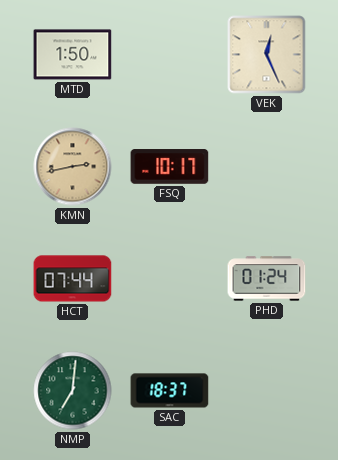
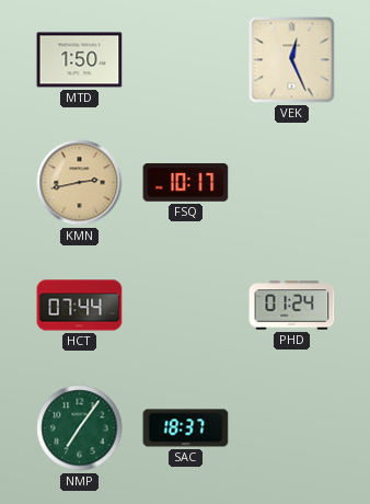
NMP: 7:01 -> 7:06 (80, 428)
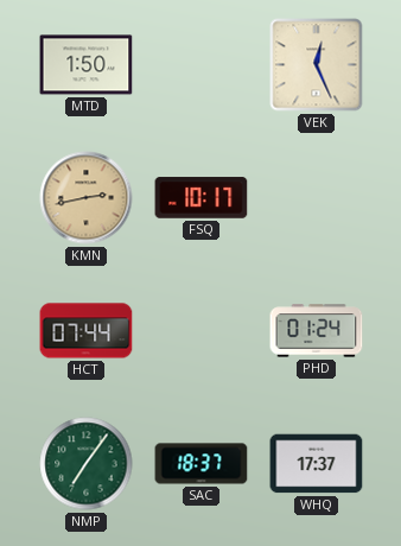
WHQ: none -> 17:37 (317, 464)
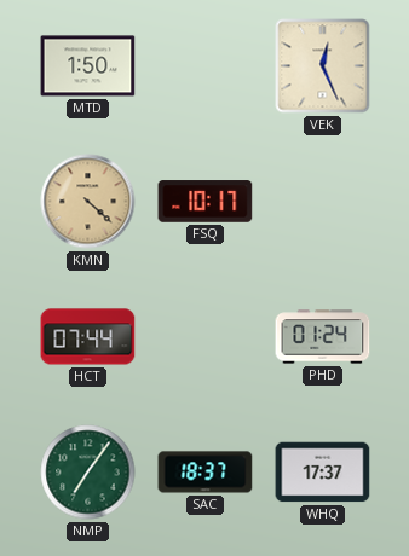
KMN: 2:43 -> 4:22 (88, 202)
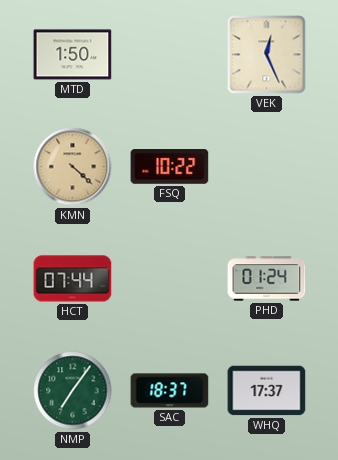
FSQ: 10:17 -> 10:22 (170, 167)
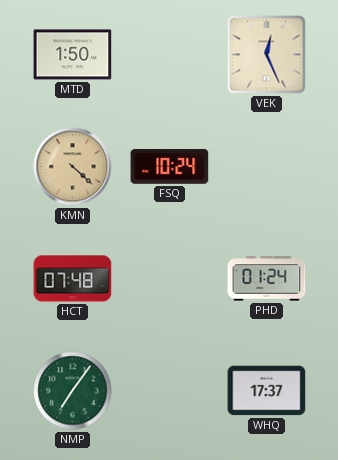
FSQ: 10:22 -> 10:24 (170, 167)
HCT: 07:44 -> 07:48 (73, 279)
SAC: 18:37 -> none (170, 391)
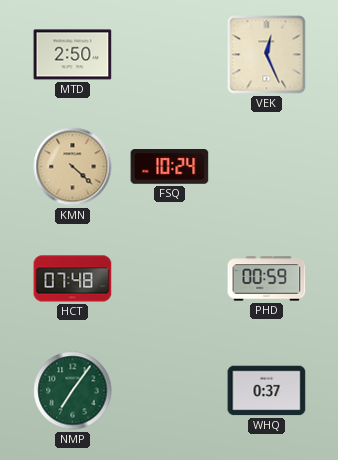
MTD: 1:50 -> 2:50 (73, 55)
PHD: 01:24 -> 00:59 (267, 279)
WHQ: 17:37 -> 0:37 (267, 391)
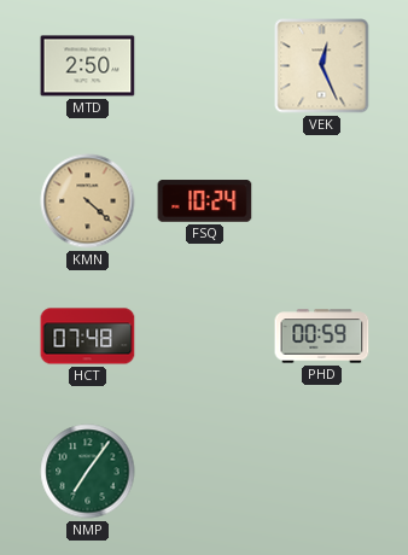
WHQ: 0:37 -> none (267, 391)
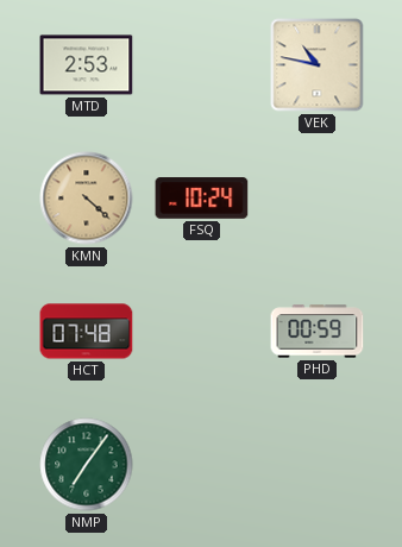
MTD: 2:50 -> 2:53 (87, 65)
VEK: 12:26 -> 10:47 (318, 65)
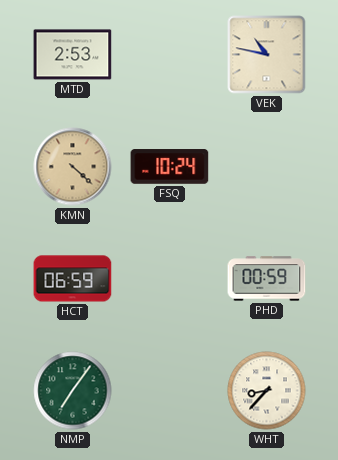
HCT: 07:48 -> 06:59 (73, 279)
WHT: none -> 8:37 (267, 391)
